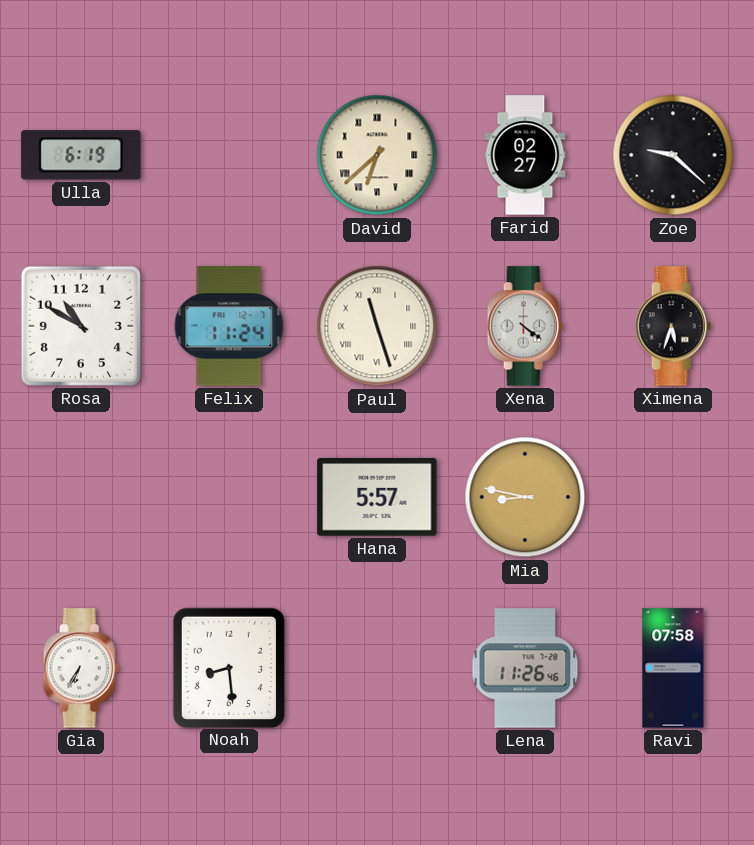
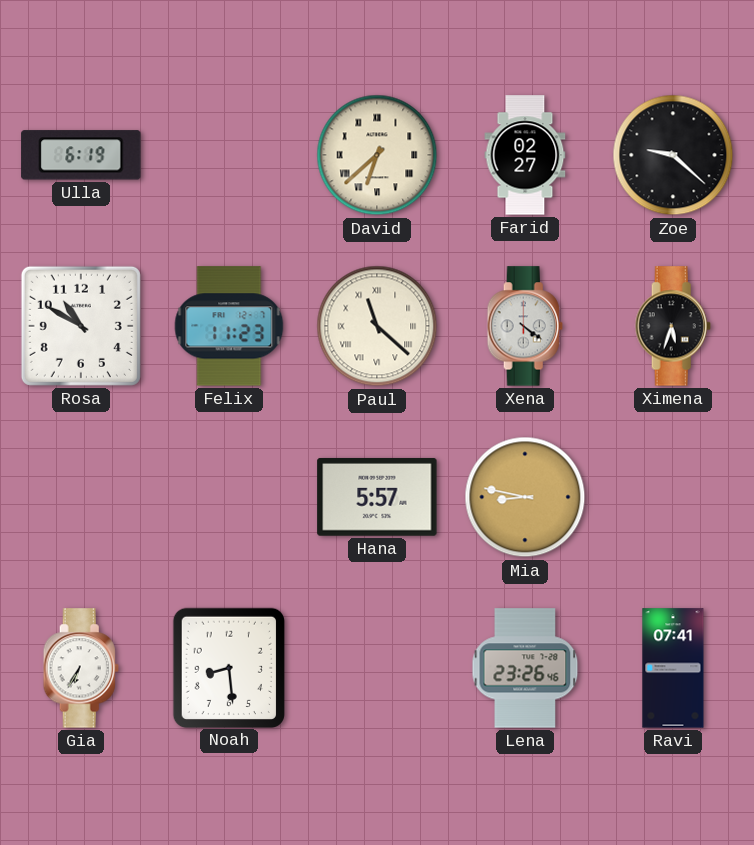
Felix: 11:24 -> 11:23 (229, 326)
Paul: 11:27 -> 11:22 (377, 326)
Lena: 11:26 -> 23:26 (525, 668)
Ravi: 07:58 -> 07:41 (673, 668)
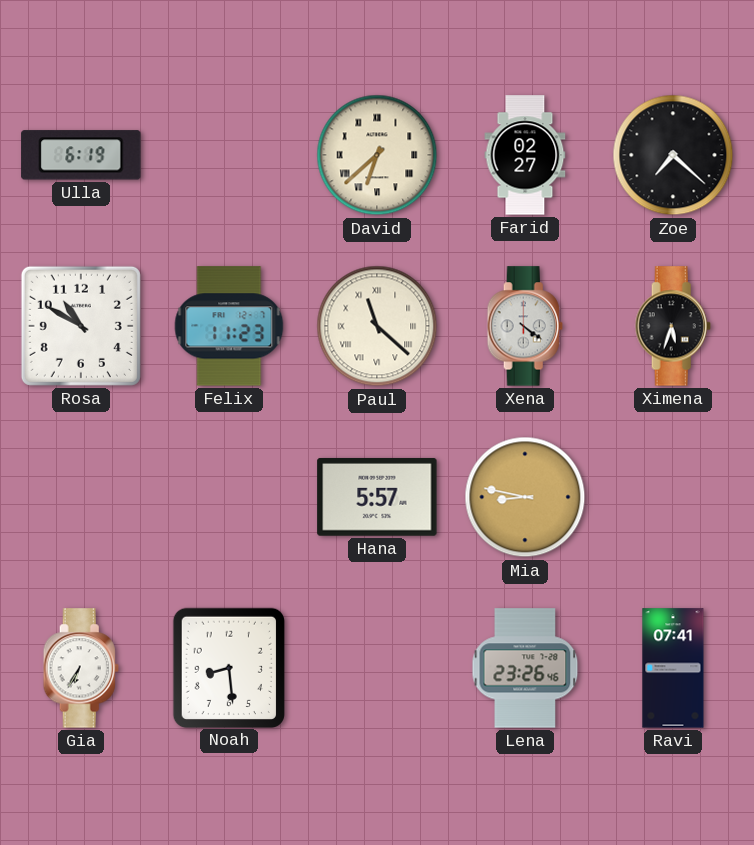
Zoe: 9:22 -> 7:22 (673, 155)
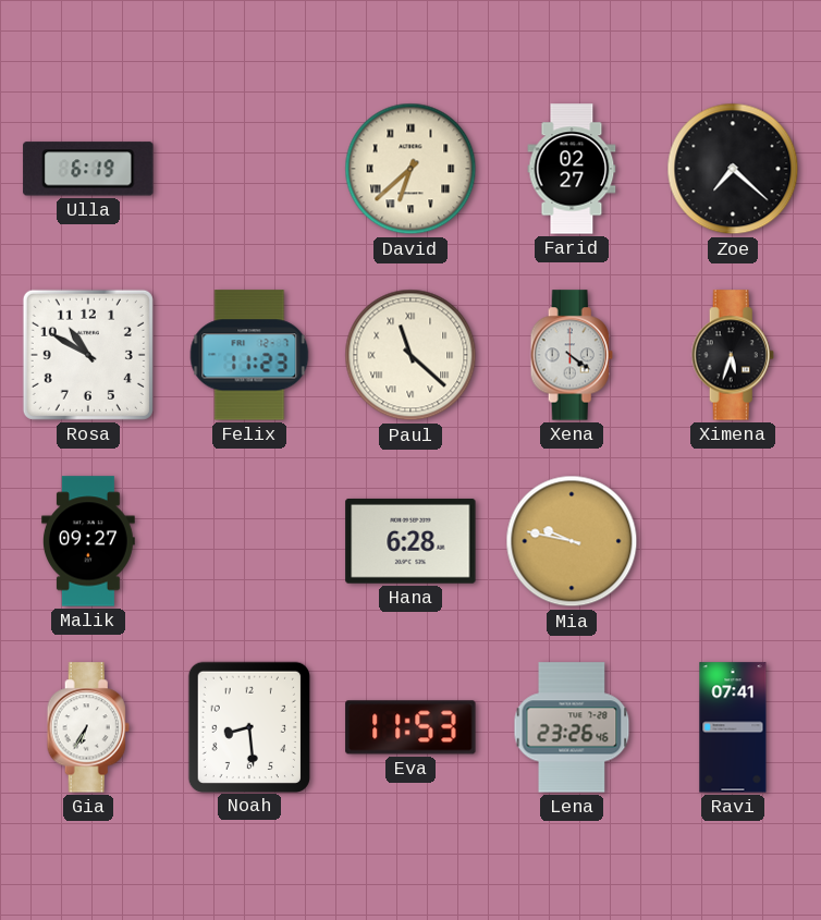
Malik: none -> 09:27 (88, 541)
Hana: 5:57 -> 6:28 (410, 541)
Mia: 8:47 -> 9:47 (572, 541)
Eva: none -> 11:53 (410, 727)
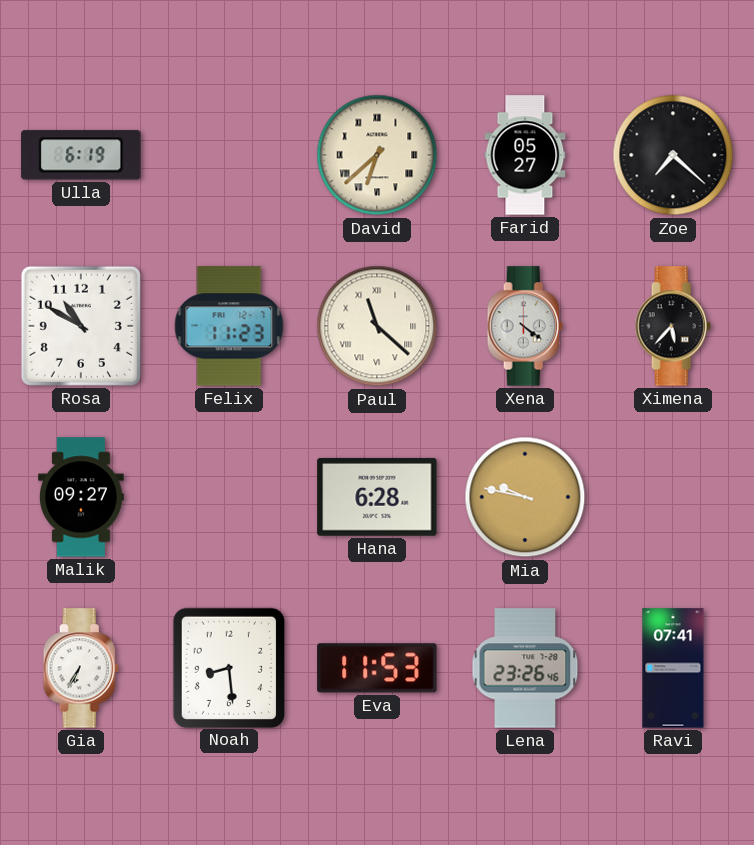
Farid: 02:27 -> 05:27 (525, 155)
Ximena: 5:33 -> 5:37 (673, 326)
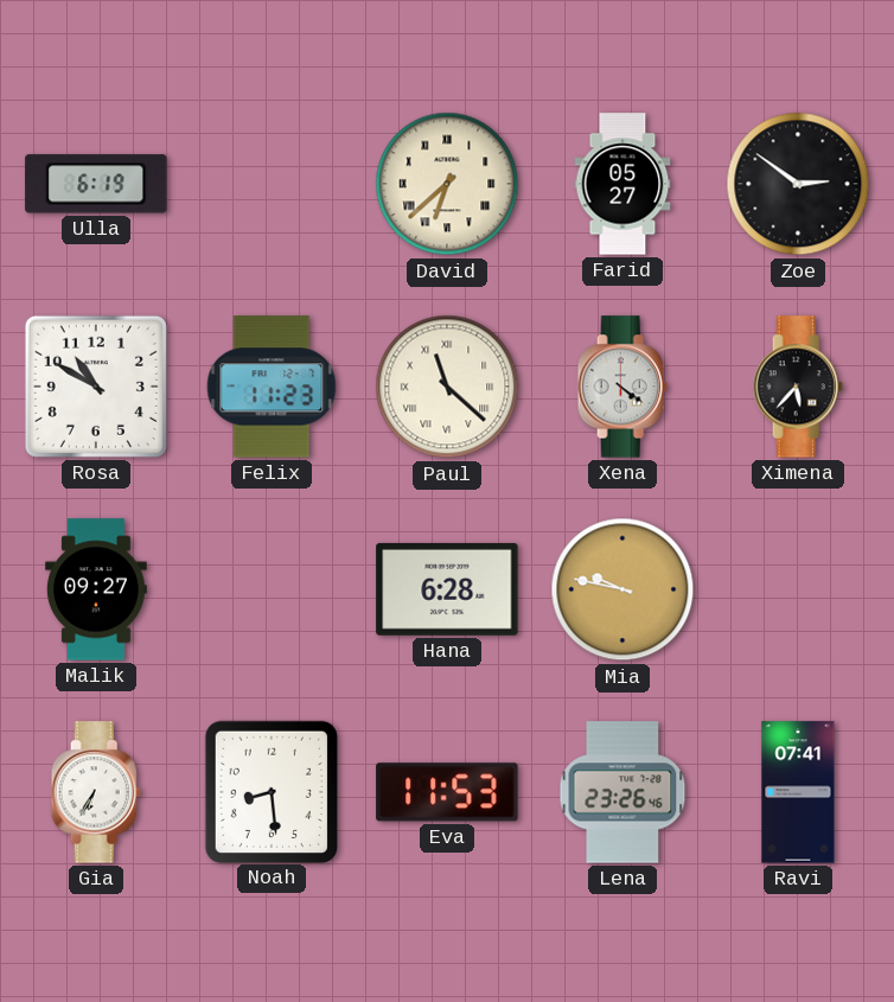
Zoe: 7:22 -> 2:51 (798, 184)
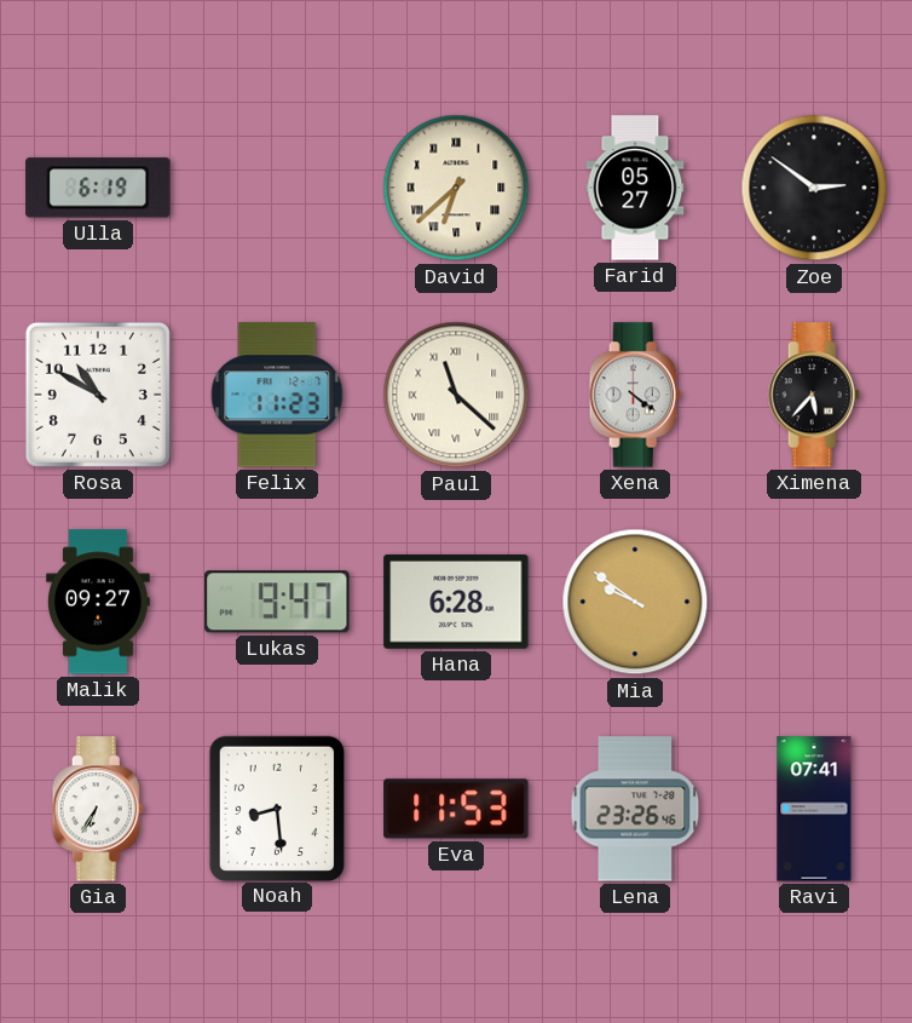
Lukas: none -> 9:47 (277, 602)
Mia: 9:47 -> 9:51 (635, 602)
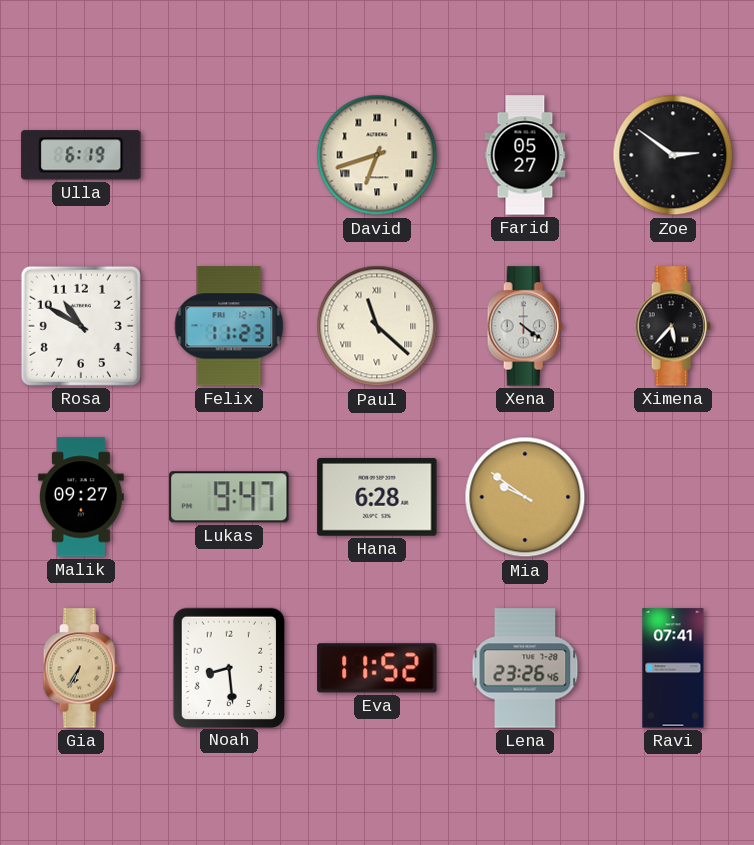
David: 6:38 -> 6:42 (377, 155)
Gia dial: white -> champagne (81, 668)
Eva: 11:53 -> 11:52 (377, 668)
